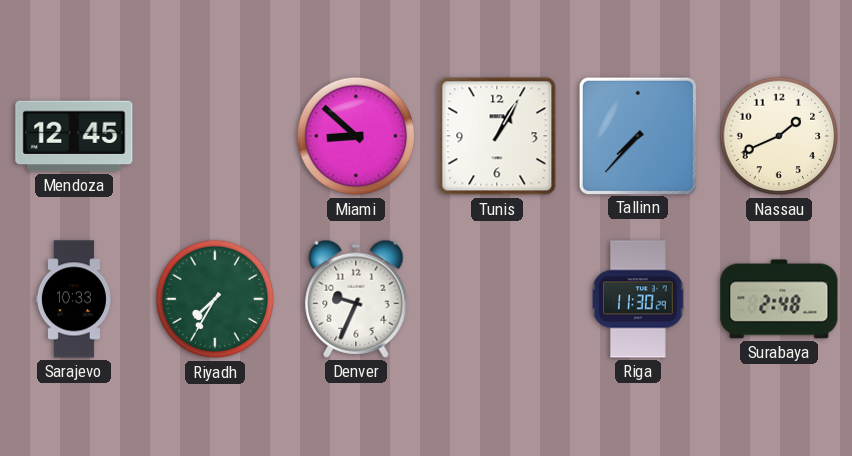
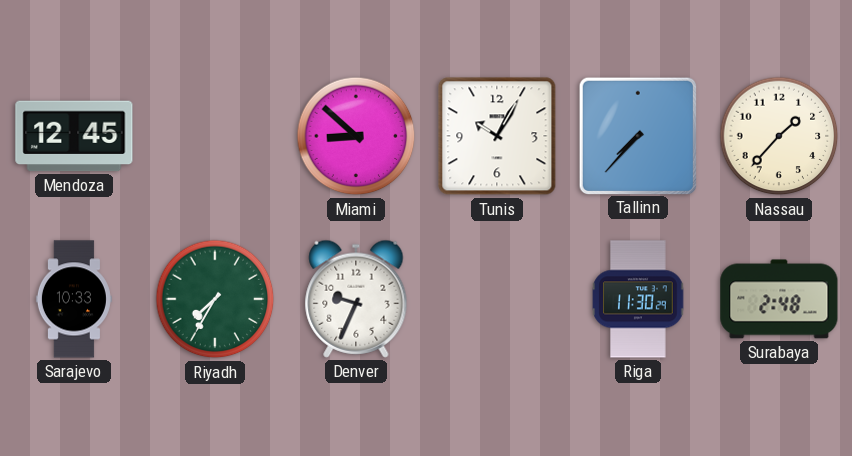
Tunis: 1:05 -> 10:05 (497, 136)
Nassau: 1:41 -> 1:37 (779, 136)
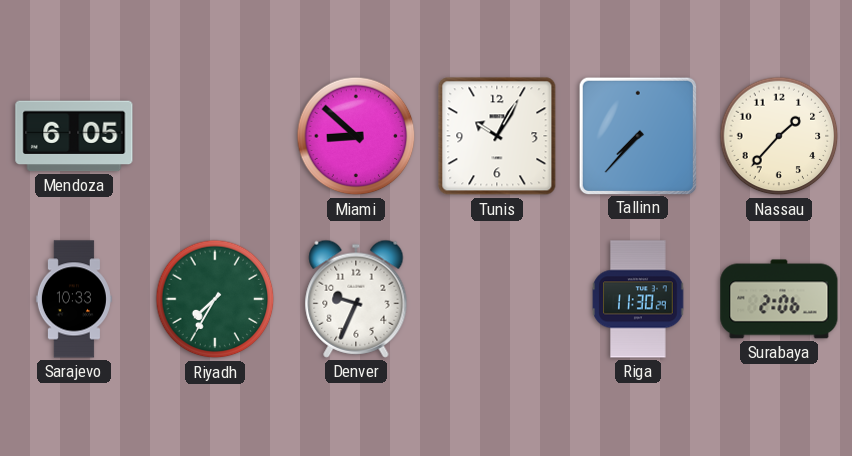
Mendoza: 12:45 -> 6:05 (74, 136)
Surabaya: 2:48 -> 2:06 (779, 299)
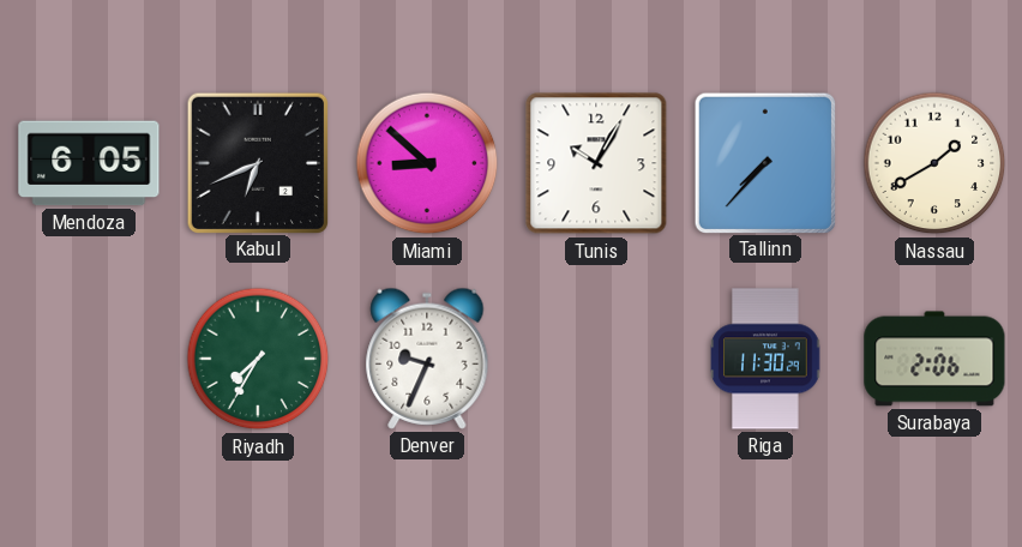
Kabul: none -> 6:41 (257, 162)
Nassau: 1:37 -> 1:40 (934, 163)
Sarajevo: 10:33 -> none (74, 299)
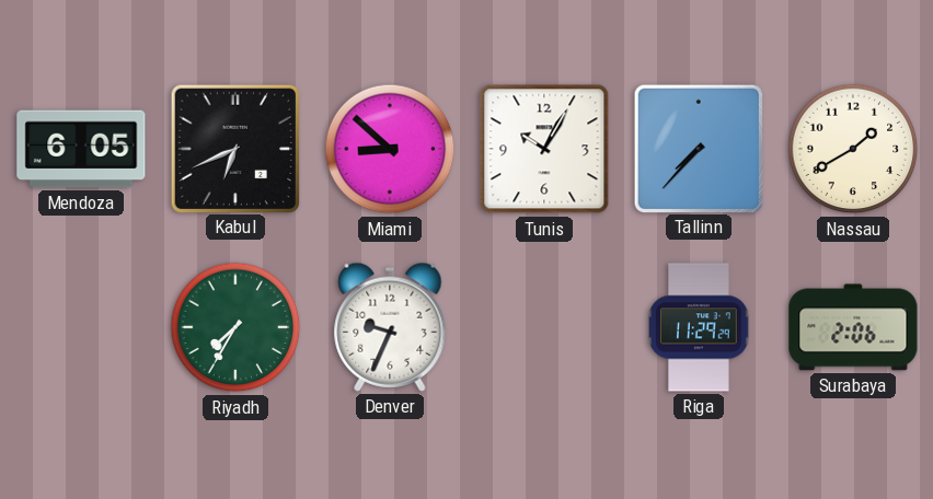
Riga: 11:30 -> 11:29 (699, 327)
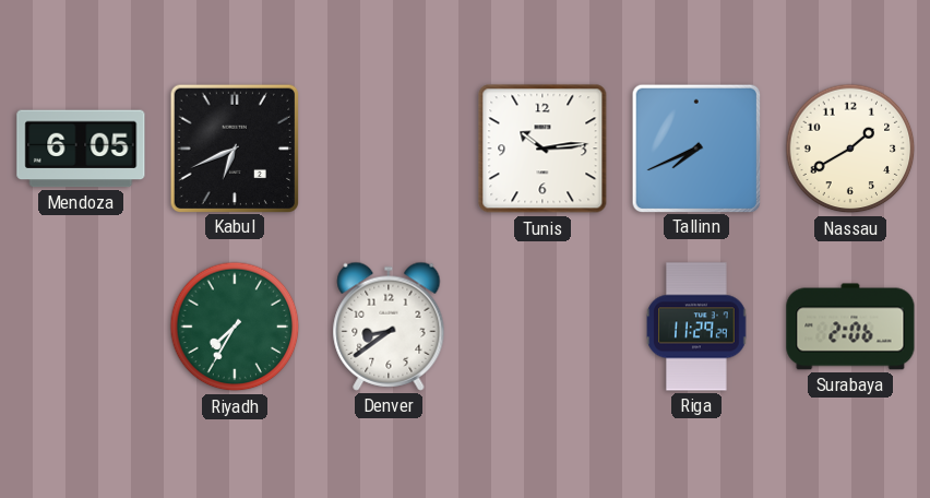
Miami: 8:52 -> none (390, 149)
Tunis: 10:05 -> 10:14 (542, 149)
Tallinn: 7:37 -> 7:41 (695, 147)
Denver: 9:34 -> 8:39 (389, 327)
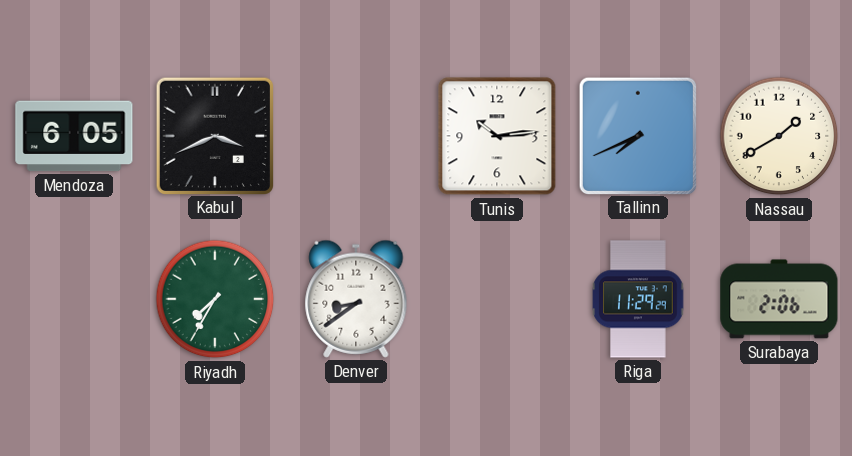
Kabul: 6:41 -> 3:41 (214, 135)
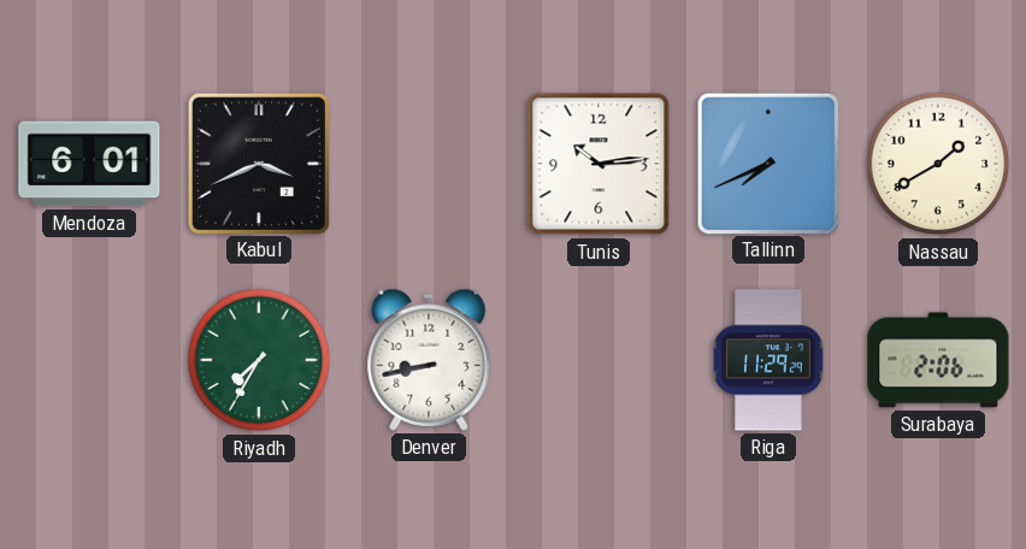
Mendoza: 6:05 -> 6:01 (89, 164)
Denver: 8:39 -> 8:43 (429, 360)
